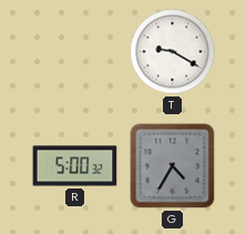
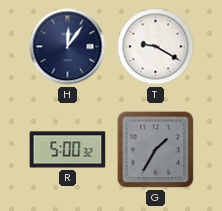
H: none -> 12:06 (68, 47)
G: 4:35 -> 1:35 (156, 150)
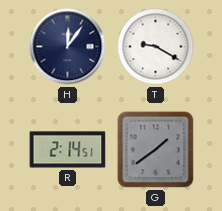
R: 5:00 -> 2:14 (68, 150)
G: 1:35 -> 1:39 (156, 150)
